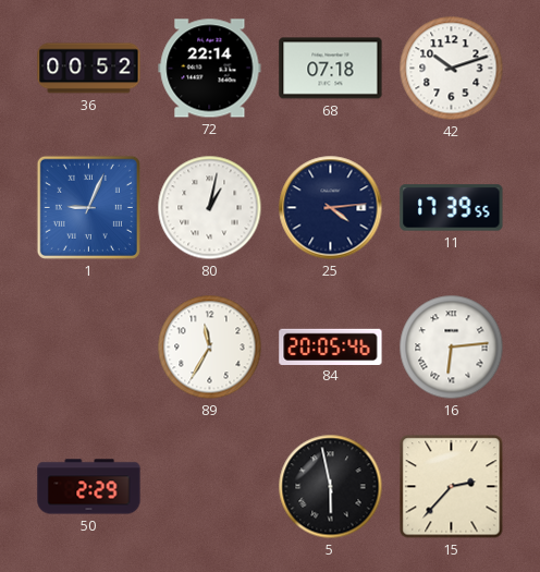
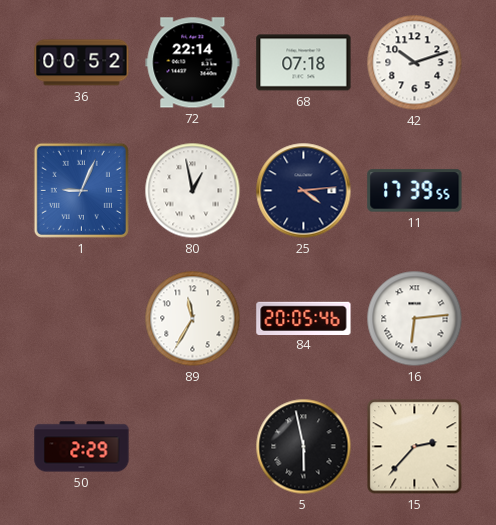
80: 1:02 -> 12:58 (193, 191)
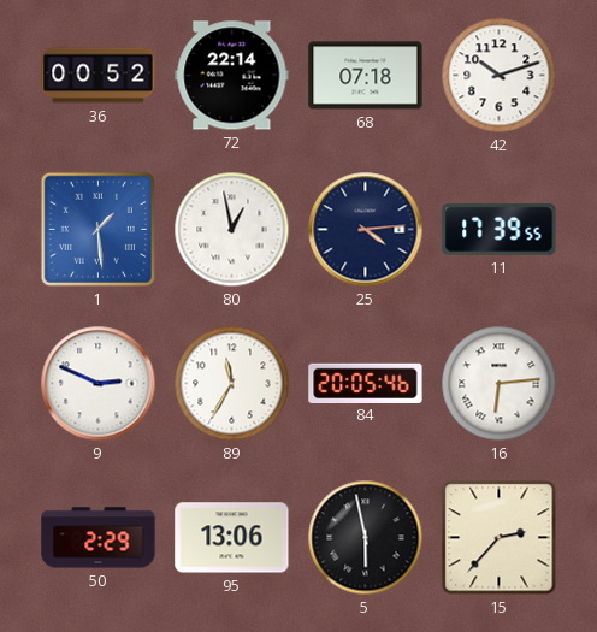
1: 9:04 -> 1:29 (97, 229)
9: none -> 2:49 (99, 384)
95: none -> 13:06 (232, 538)
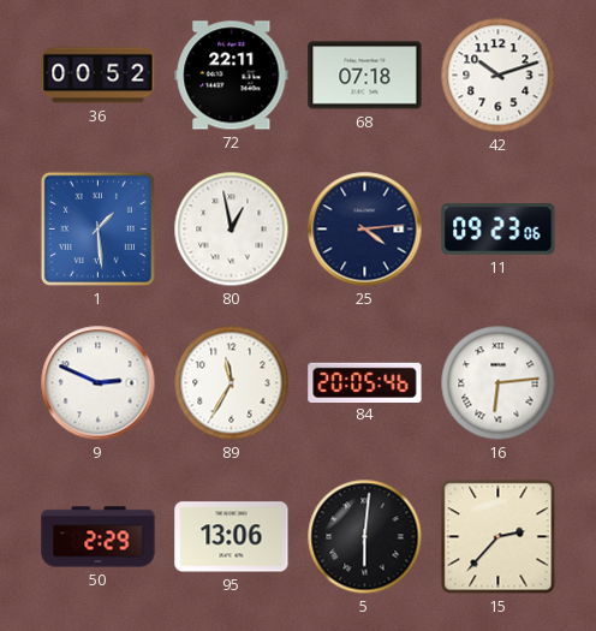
72: 22:14 -> 22:11 (232, 76)
11: 17:39 -> 09:23 (499, 230)
5: 5:58 -> 6:01 (365, 537)
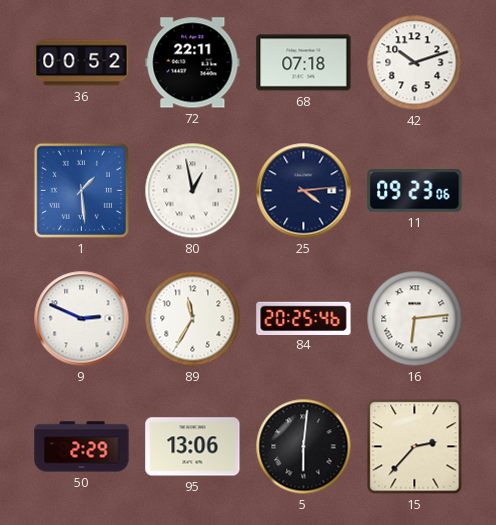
84: 20:05 -> 20:25 (304, 318)
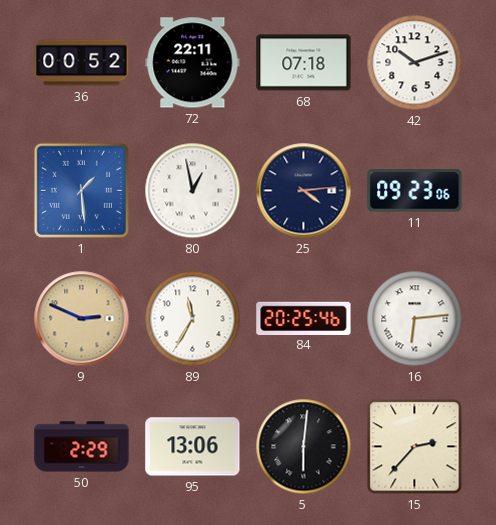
9 dial: white -> champagne (82, 319)
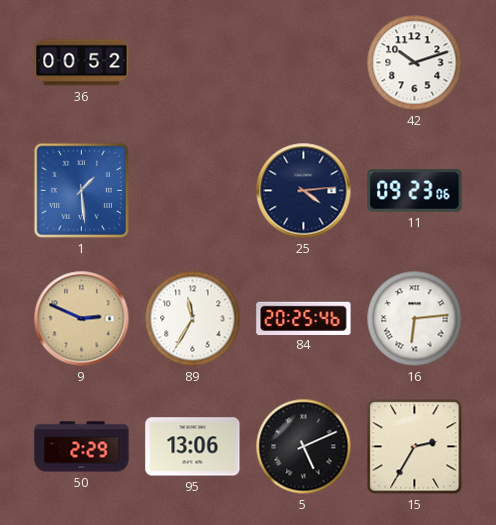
72: 22:11 -> none (193, 63)
68: 07:18 -> none (304, 63)
80: 12:58 -> none (193, 191)
5: 6:01 -> 5:11 (304, 447)
15: 2:37 -> 2:35 (415, 447)
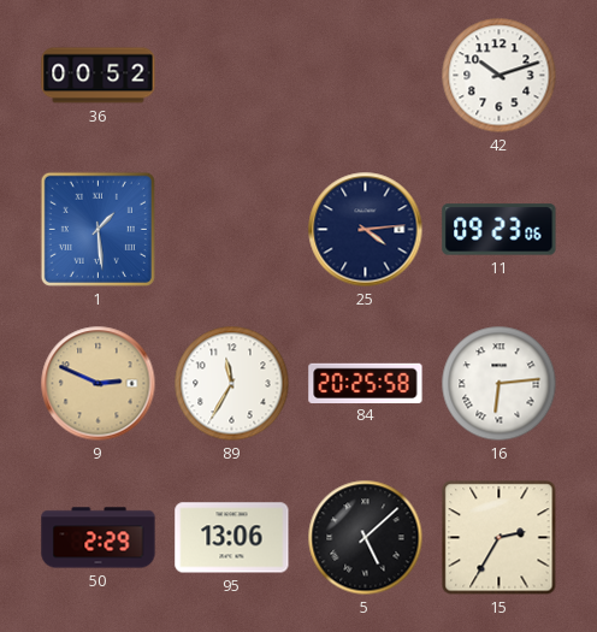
84: 20:25:46 -> 20:25:58 (366, 383)
5: 5:11 -> 5:08 (366, 538)
